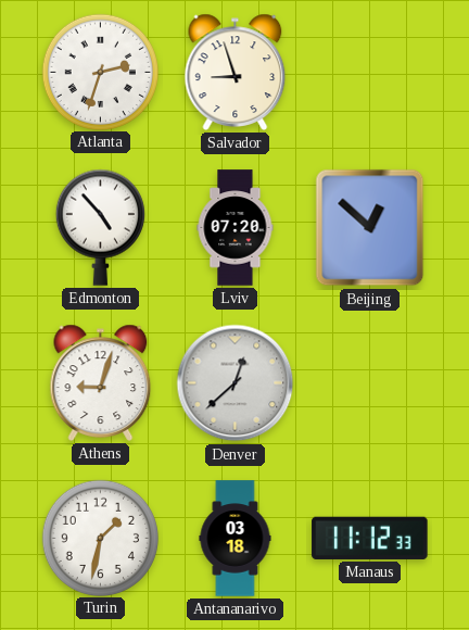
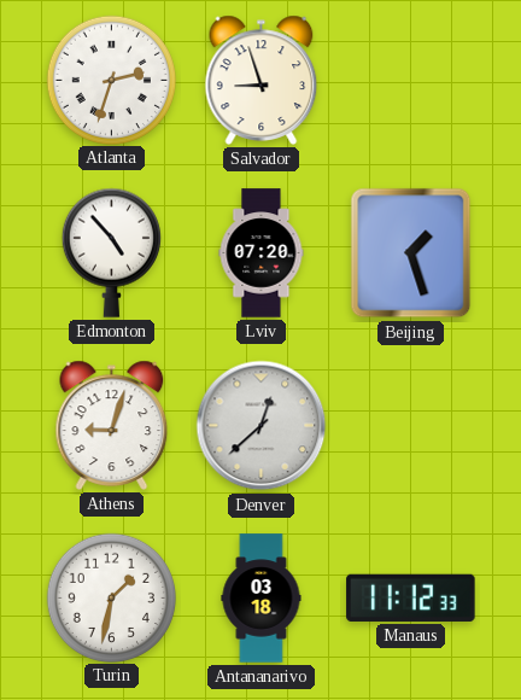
Beijing: 12:52 -> 1:27 (411, 253)
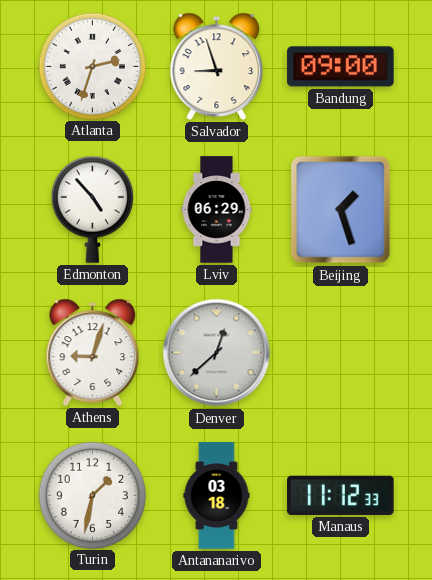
Bandung: none -> 09:00 (341, 67)
Lviv: 07:20 -> 06:29 (217, 210)
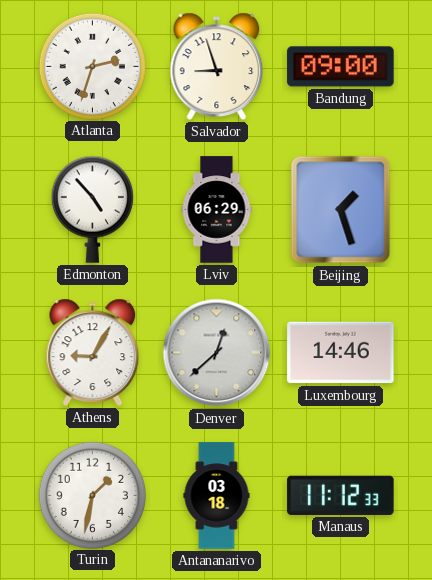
Athens: 9:03 -> 9:05 (93, 352)
Luxembourg: none -> 14:46 (341, 353)
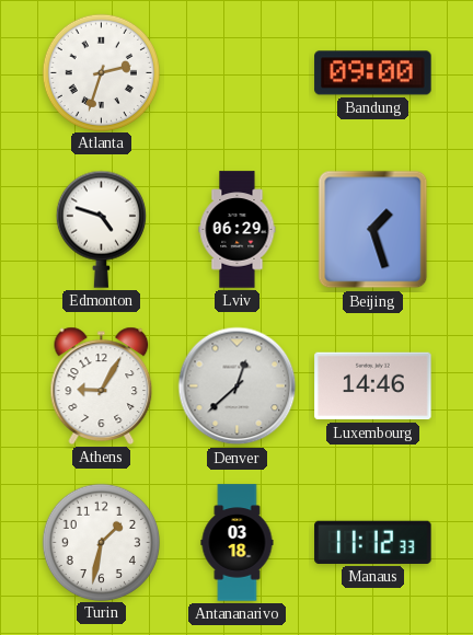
Salvador: 8:57 -> none (217, 66)
Edmonton: 4:53 -> 4:48 (101, 229)
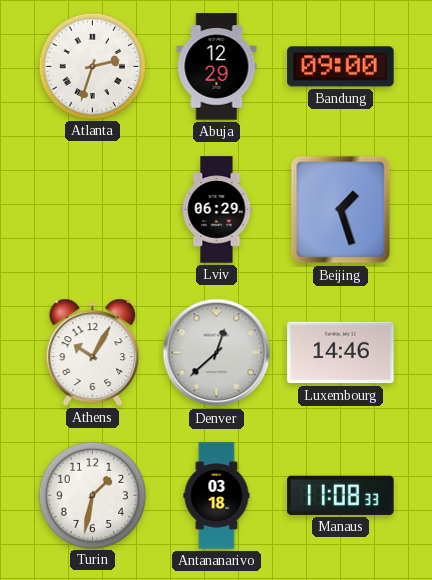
Abuja: none -> 12:29 (217, 67)
Edmonton: 4:48 -> none (101, 229)
Athens: 9:05 -> 10:05 (93, 352)
Manaus: 11:12 -> 11:08 (341, 495)
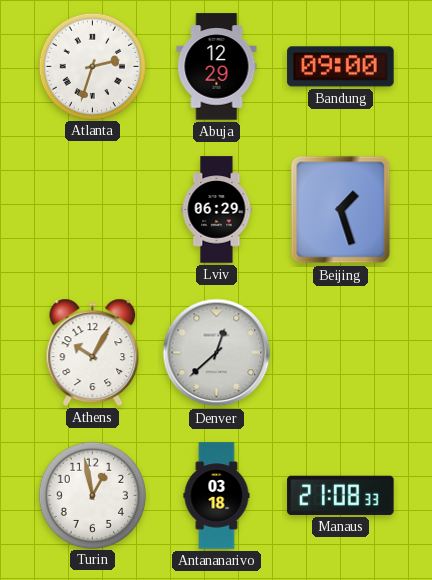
Luxembourg: 14:46 -> none (341, 353)
Turin: 1:32 -> 12:58 (92, 495)
Manaus: 11:08 -> 21:08 (341, 495)
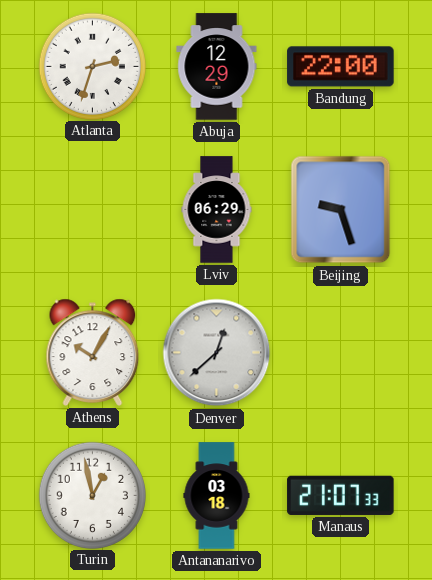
Bandung: 09:00 -> 22:00 (341, 67)
Beijing: 1:27 -> 9:27 (341, 210)
Manaus: 21:08 -> 21:07 (341, 495)
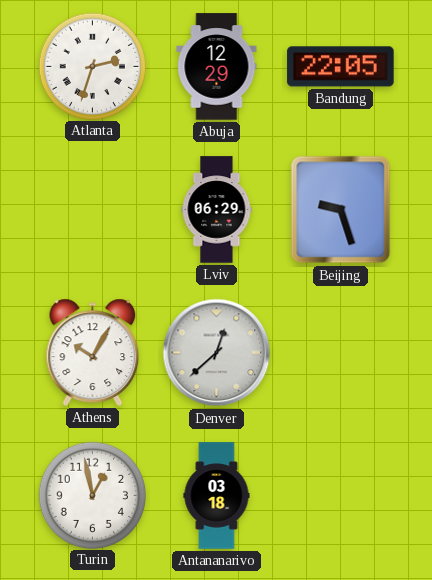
Bandung: 22:00 -> 22:05 (341, 67)
Manaus: 21:07 -> none (341, 495)
